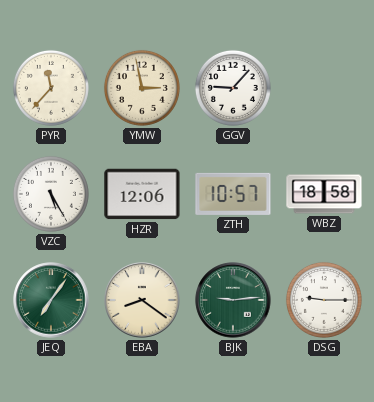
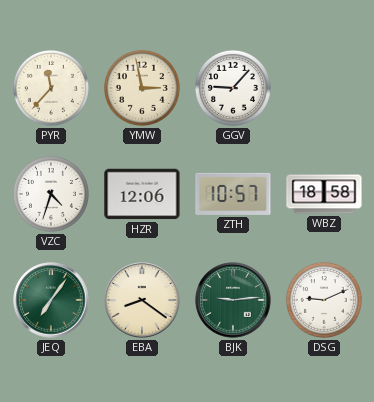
VZC: 5:25 -> 4:33 (51, 194)
DSG: 9:15 -> 9:11 (324, 300)
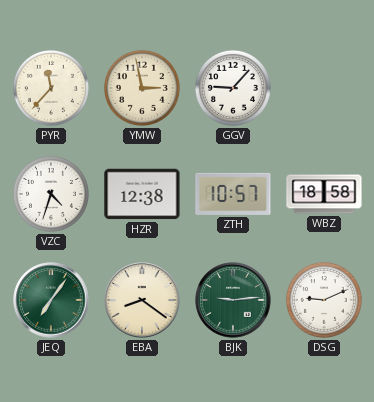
HZR: 12:06 -> 12:38 (142, 194)
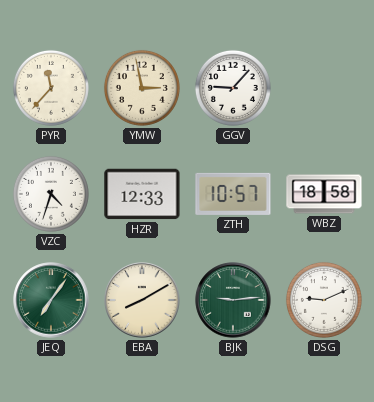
HZR: 12:38 -> 12:33 (142, 194)
EBA: 8:21 -> 8:10 (142, 300)
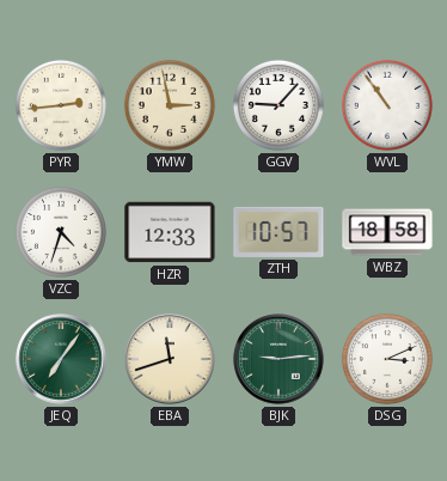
PYR: 11:37 -> 2:44 (61, 105)
WVL: none -> 10:54 (387, 105)
EBA: 8:10 -> 11:42 (170, 359)
DSG: 9:11 -> 3:11 (387, 359)
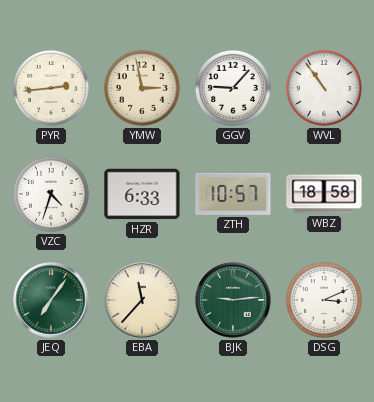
HZR: 12:33 -> 6:33 (142, 194)
EBA: 11:42 -> 11:37 (142, 300)
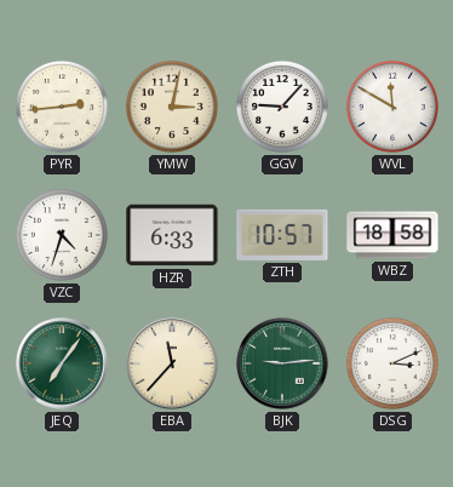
YMW: 2:58 -> 3:02 (172, 107)
WVL: 10:54 -> 11:50 (392, 107)
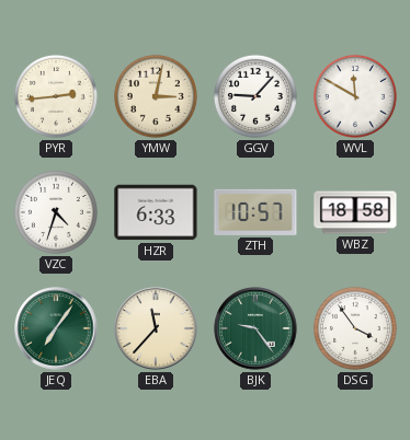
BJK: 9:14 -> 9:24 (255, 328)
DSG: 3:11 -> 3:54 (355, 328)
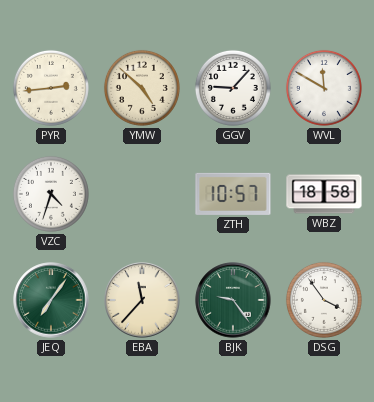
YMW: 3:02 -> 4:52 (142, 88)
HZR: 6:33 -> none (156, 212)
